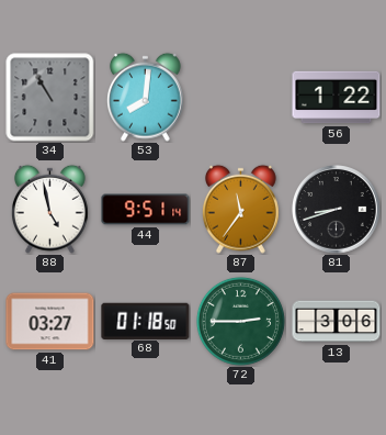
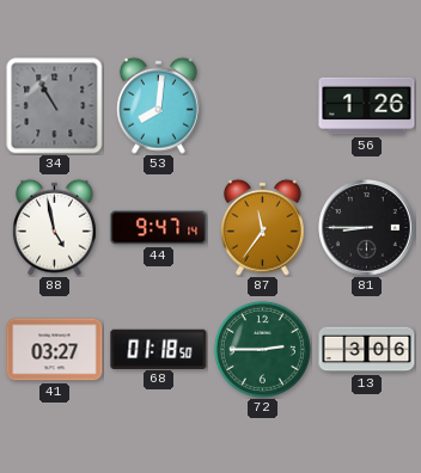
56: 1:22 -> 1:26 (367, 106)
44: 9:51 -> 9:47 (159, 228)
81: 8:42 -> 8:45 (367, 228)
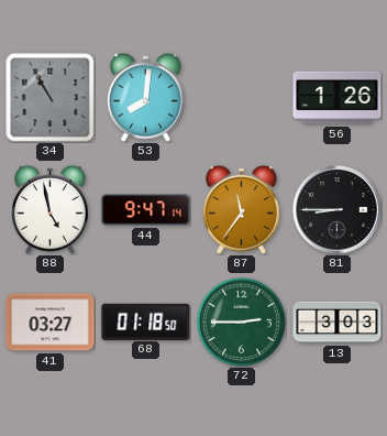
13: 3:06 -> 3:03 (338, 323)
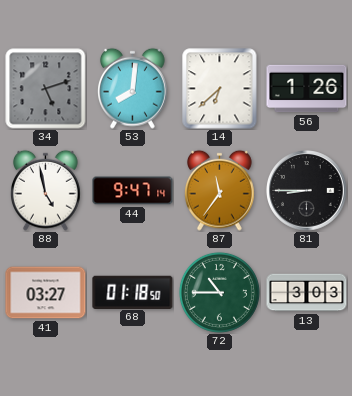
34: 10:55 -> 5:12 (46, 89)
14: none -> 6:38 (220, 89)
72: 2:45 -> 10:45 (219, 292)
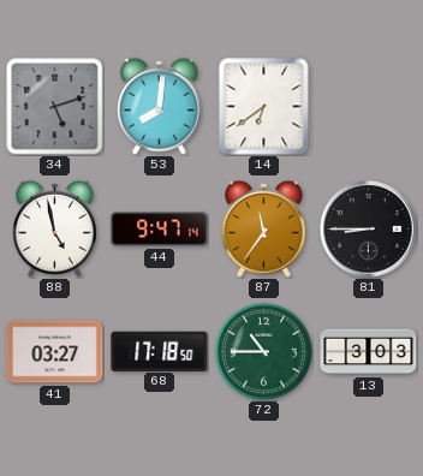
14: 6:38 -> 6:39 (264, 107)
56: 1:26 -> none (307, 89)
68: 01:18 -> 17:18 (160, 351)
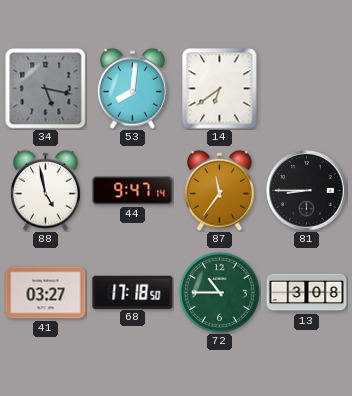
34: 5:12 -> 5:17 (46, 89)
13: 3:03 -> 3:08 (307, 293)
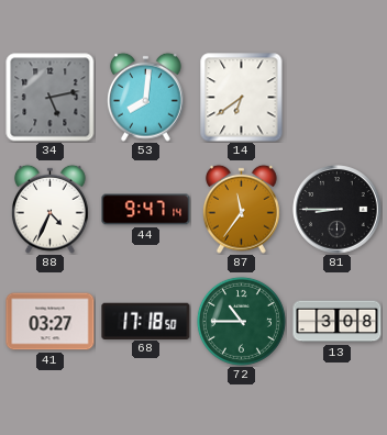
34: 5:17 -> 5:13 (51, 98)
88: 4:58 -> 4:34 (49, 209)
